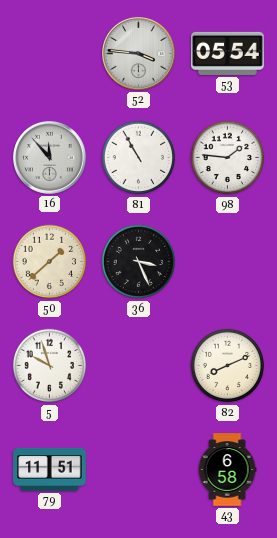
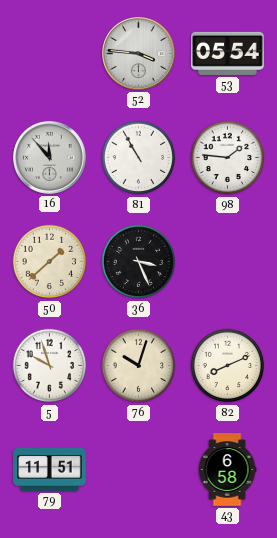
76: none -> 10:03 (139, 366)
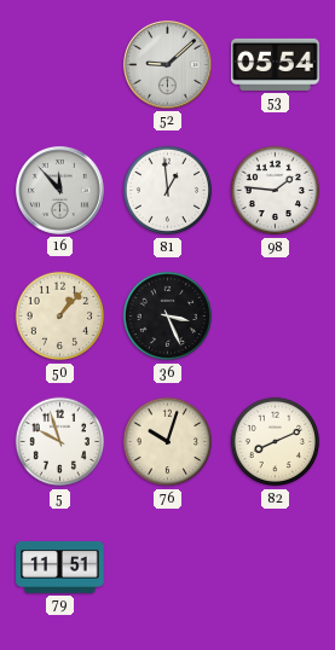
52: 3:46 -> 9:08 (168, 65)
81: 10:55 -> 12:59 (168, 191)
50: 1:38 -> 1:07 (60, 317)
43: 6:58 -> none (227, 470)
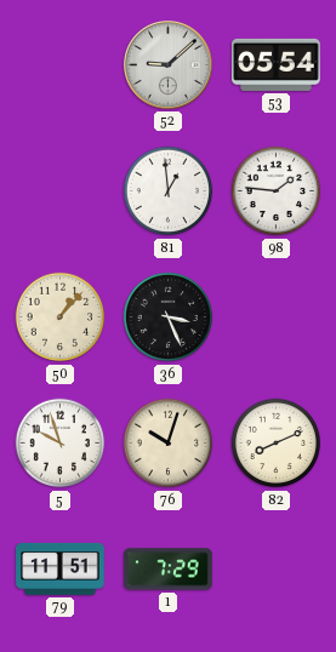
16: 11:53 -> none (60, 191)
1: none -> 7:29 (169, 570)
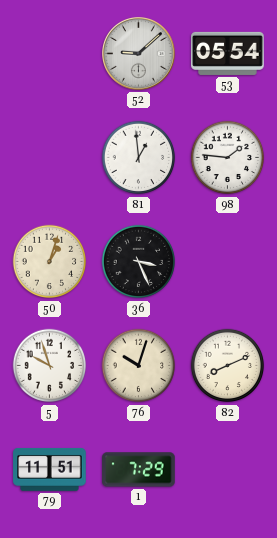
50: 1:07 -> 1:03 (50, 262)
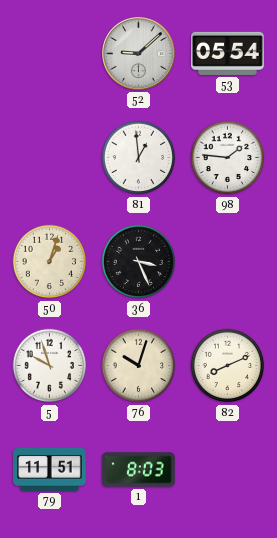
1: 7:29 -> 8:03 (139, 470)
